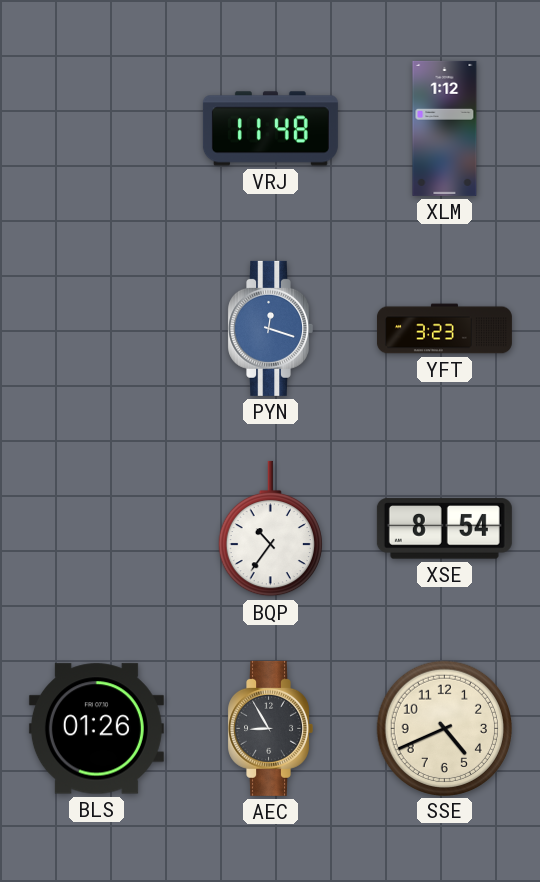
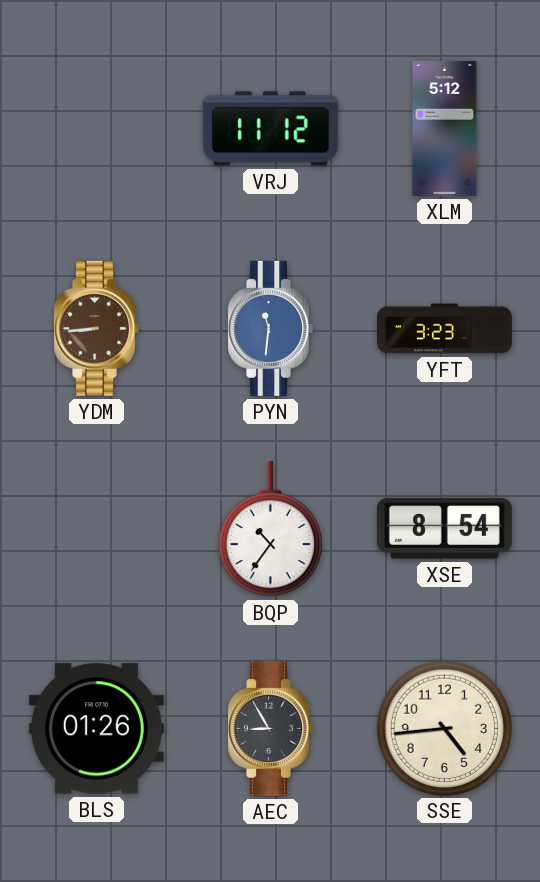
VRJ: 11:48 -> 11:12 (270, 129)
XLM: 1:12 -> 5:12 (445, 128)
YDM: none -> 8:44 (96, 328)
PYN: 12:18 -> 11:31 (270, 328)
SSE: 4:41 -> 4:44 (444, 728)
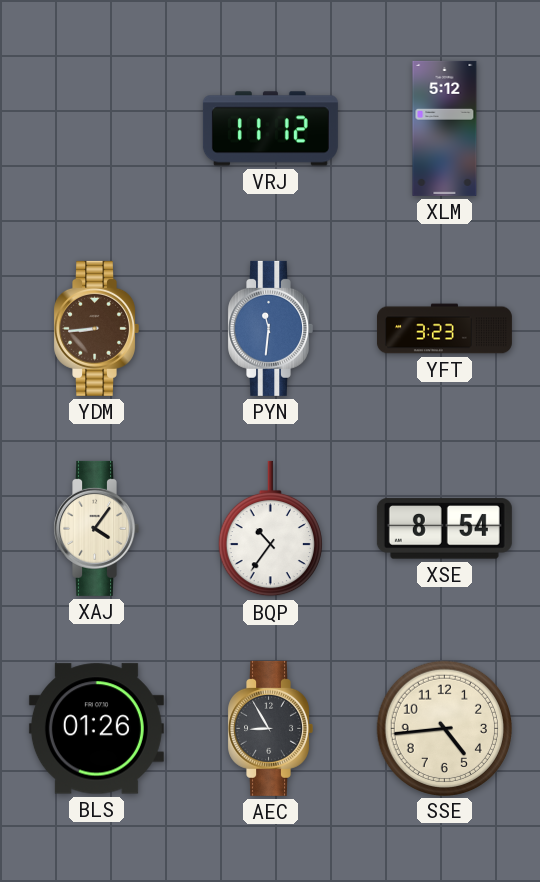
XAJ: none -> 4:06 (96, 528)
